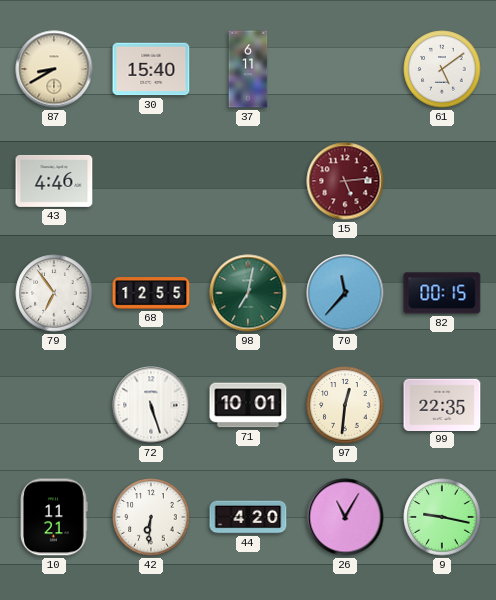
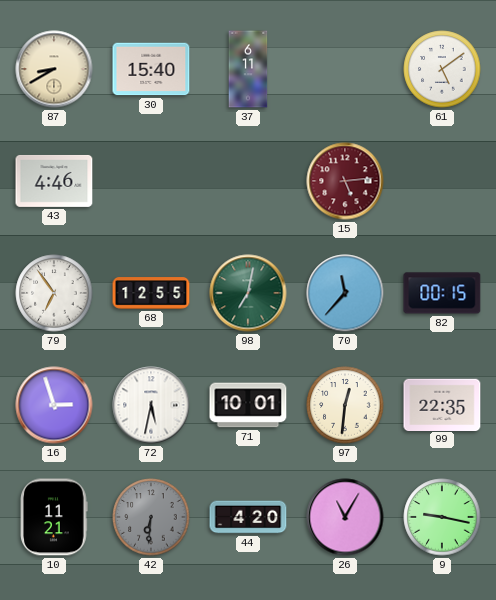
16: none -> 2:57 (54, 405)
72: 5:27 -> 5:32 (151, 405)
42 dial: white -> grey (151, 517)
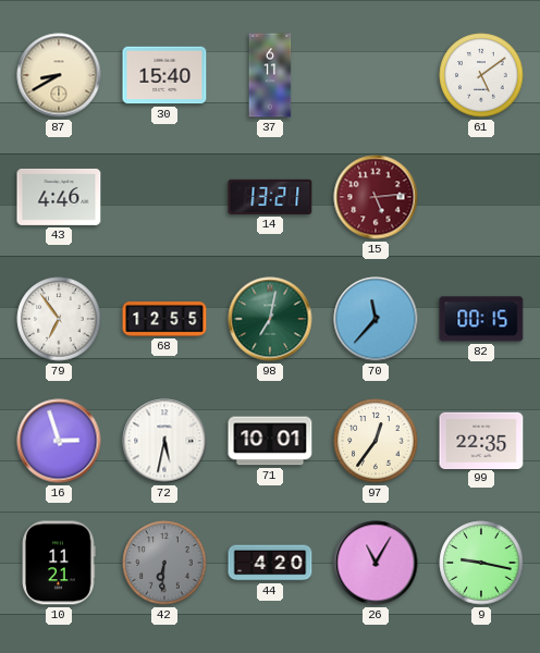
14: none -> 13:21 (270, 197)
97: 12:31 -> 12:36 (376, 441)
